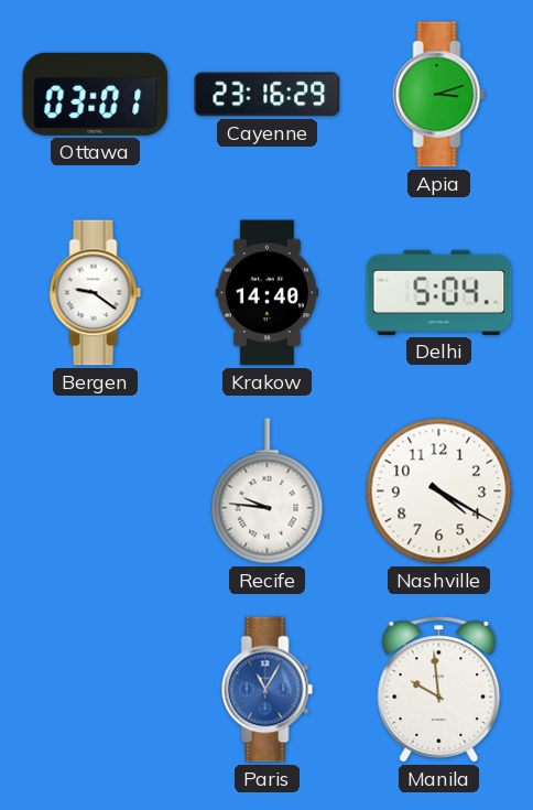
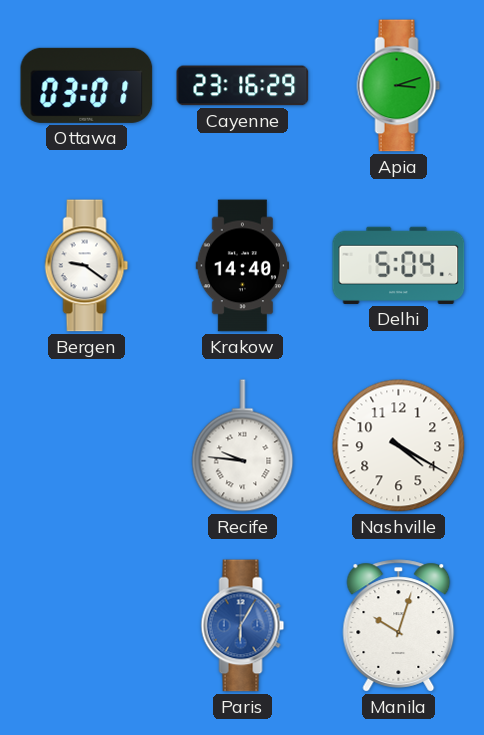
Paris: 11:05 -> 6:05 (243, 626)
Manila: 9:59 -> 10:03 (399, 626)
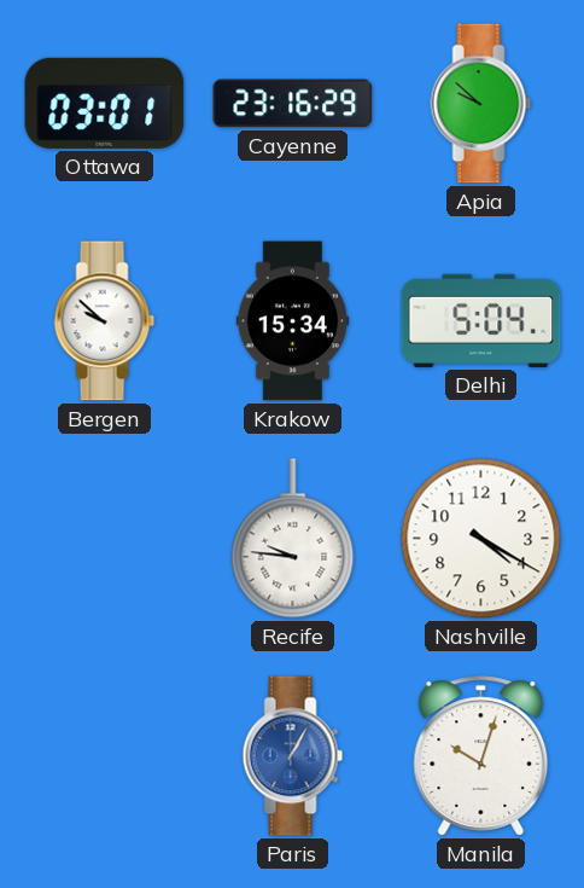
Apia: 3:12 -> 9:52 (481, 104)
Bergen: 9:21 -> 9:52 (105, 321)
Krakow: 14:40 -> 15:34 (293, 321)
Paris: 6:05 -> 1:05 (293, 756)
